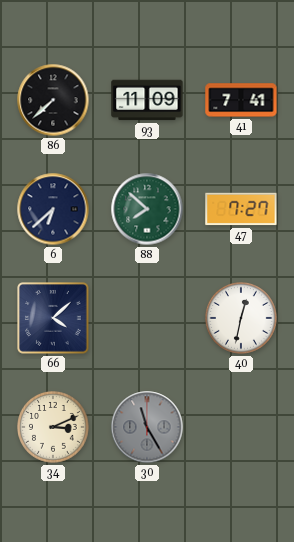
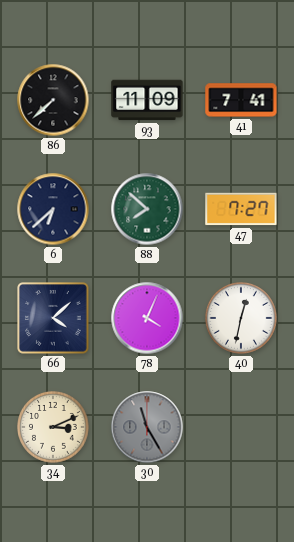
78: none -> 4:04 (147, 318)
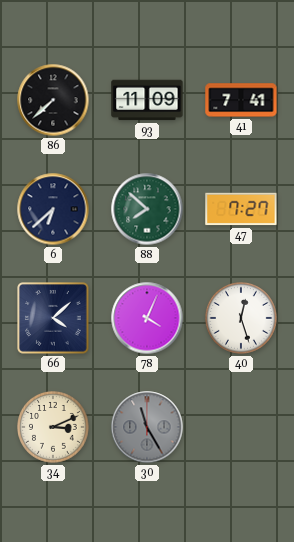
40: 12:32 -> 12:27 (242, 319)
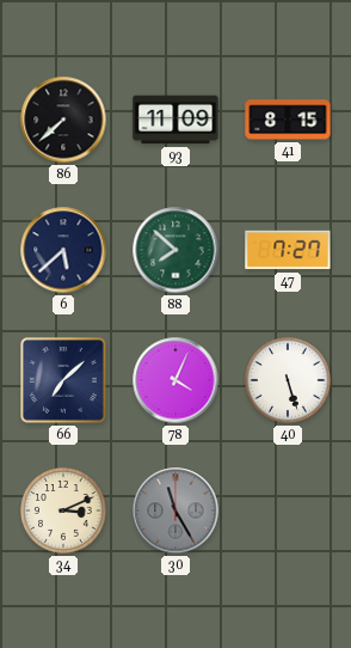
41: 7:41 -> 8:15 (288, 120)
6: 6:38 -> 5:38 (63, 250)
66: 4:08 -> 7:08 (64, 381)
40: 12:27 -> 5:27 (289, 381)
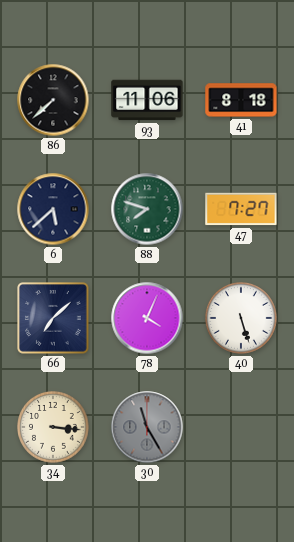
93: 11:09 -> 11:06 (147, 100)
41: 8:15 -> 8:18 (241, 100)
88: 7:52 -> 7:48 (147, 209)
34: 3:11 -> 3:16 (54, 428)
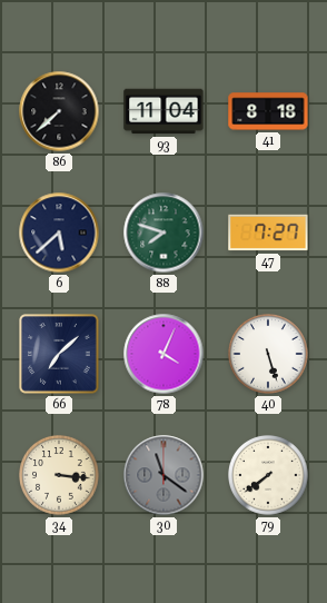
93: 11:06 -> 11:04 (163, 111)
30: 11:25 -> 11:21 (163, 475)
79: none -> 7:39 (269, 476)
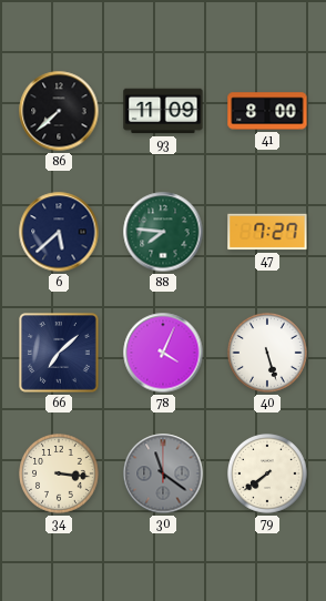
93: 11:04 -> 11:09 (163, 111)
41: 8:18 -> 8:00 (267, 111)
88: 7:48 -> 7:46 (163, 232)
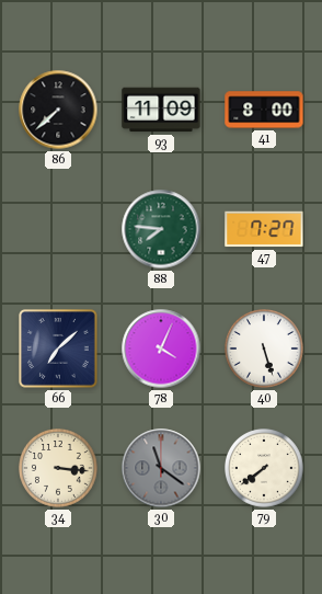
6: 5:38 -> none (59, 232)
